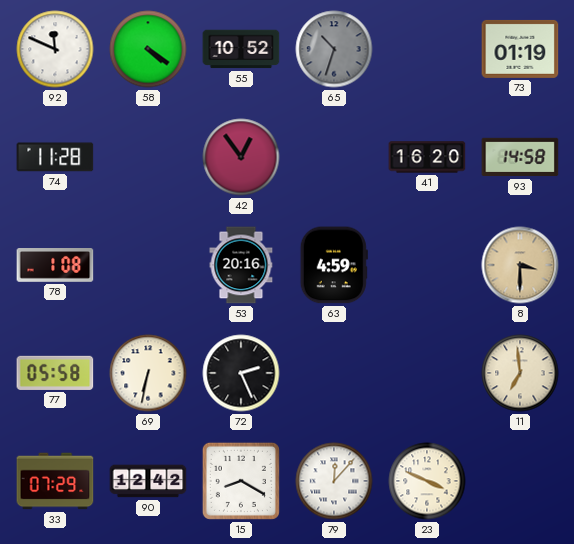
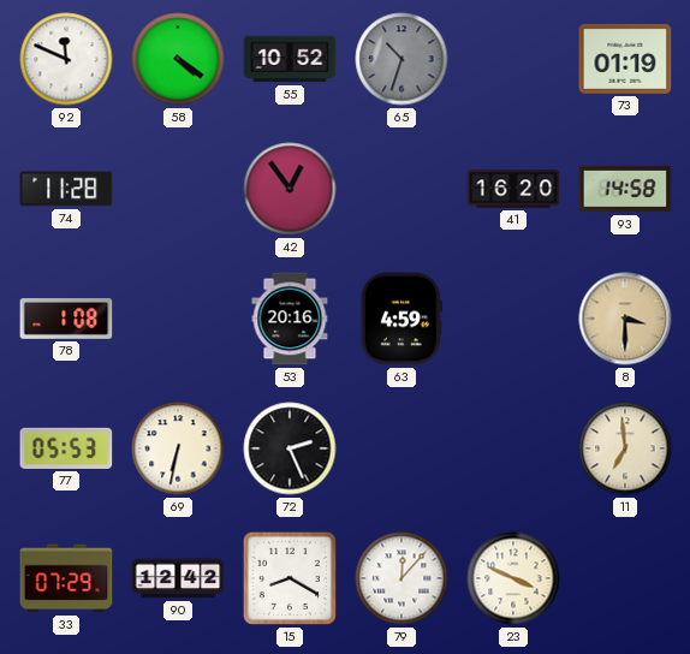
77: 05:58 -> 05:53 (66, 448)
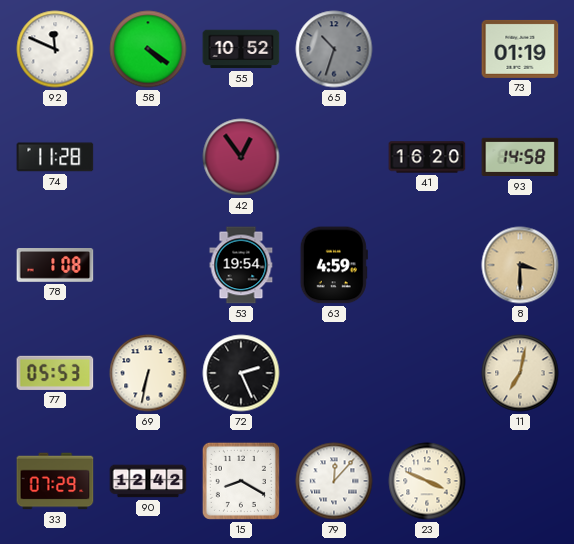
53: 20:16 -> 19:54 (241, 265)
11: 6:59 -> 7:02 (520, 373)
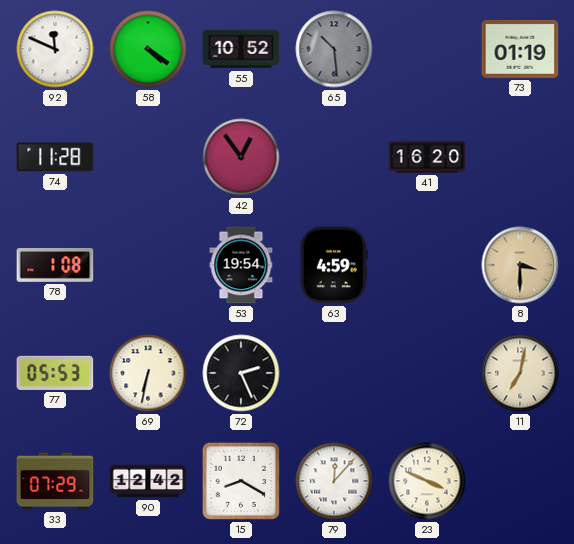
65: 10:33 -> 10:29 (334, 49)
93: 14:58 -> none (520, 157)
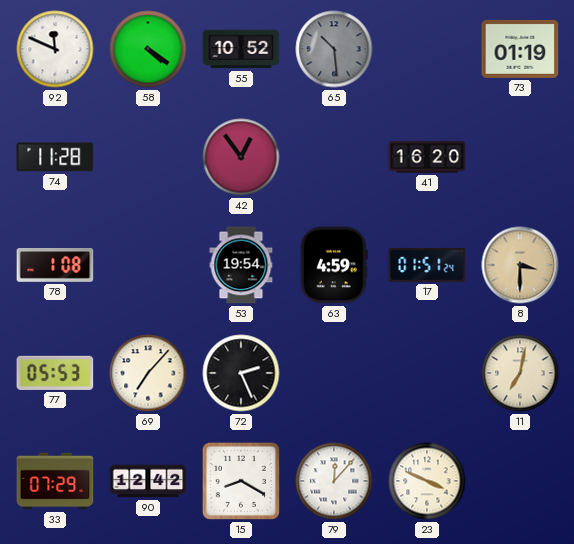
17: none -> 01:51 (427, 265)
69: 6:32 -> 7:07 (148, 373)
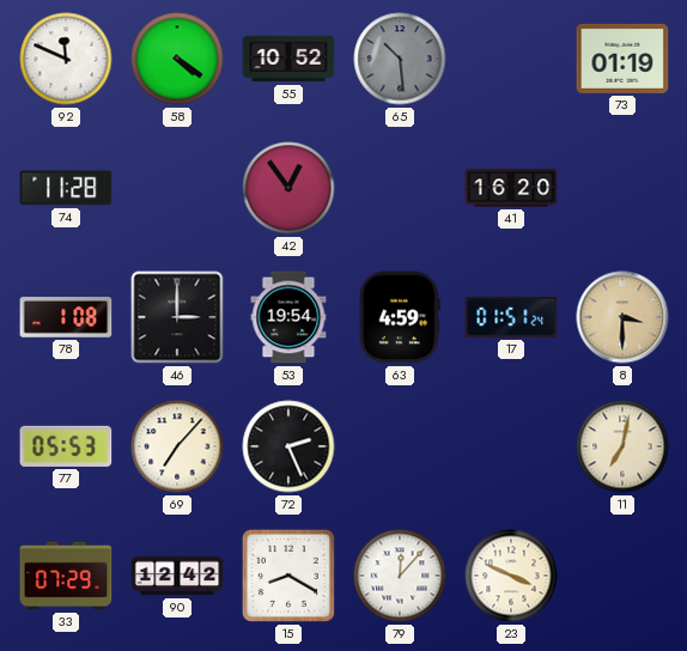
46: none -> 3:00 (177, 317)
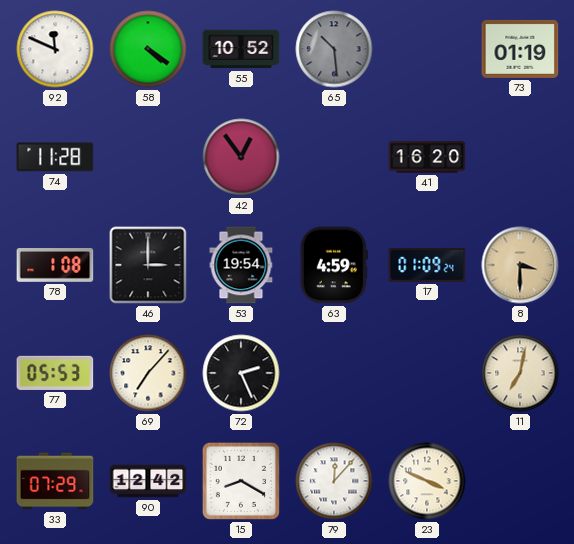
17: 01:51 -> 01:09 (427, 265)
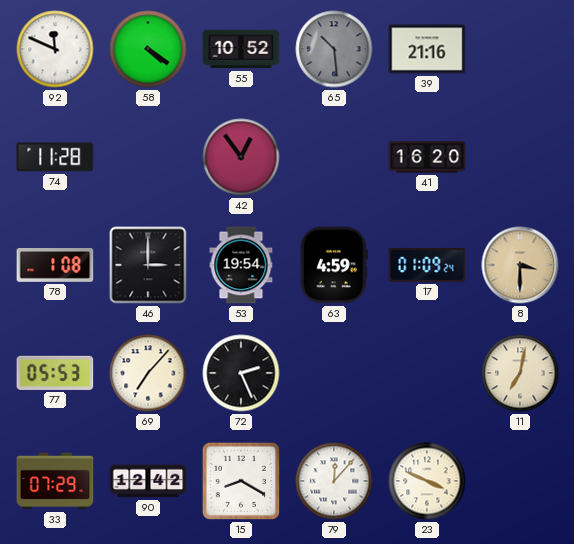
39: none -> 21:16 (427, 49)
73: 01:19 -> none (520, 49)
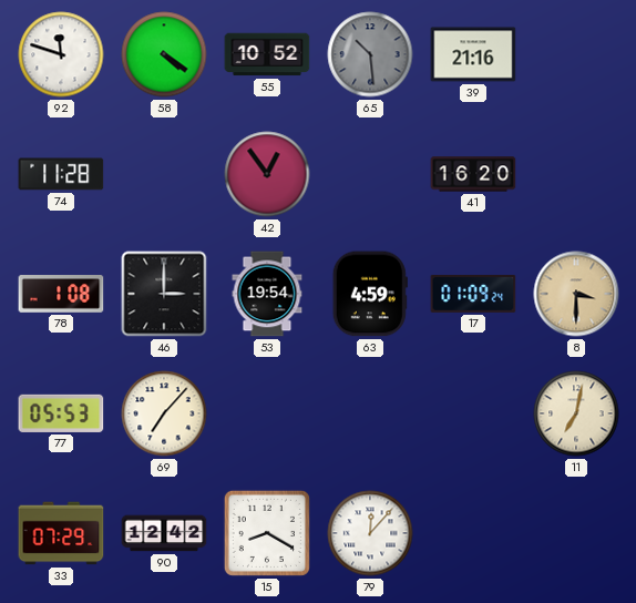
92: 11:49 -> 11:48 (61, 54)
72: 2:26 -> none (241, 373)
23: 3:49 -> none (427, 481)
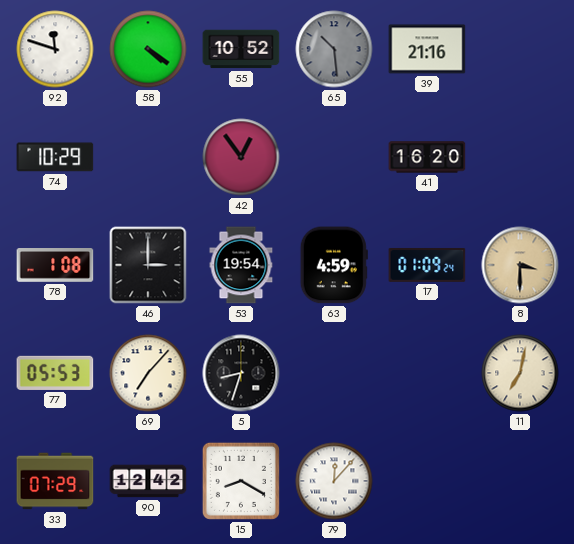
74: 11:28 -> 10:29 (55, 157)
5: none -> 8:33 (241, 373)
